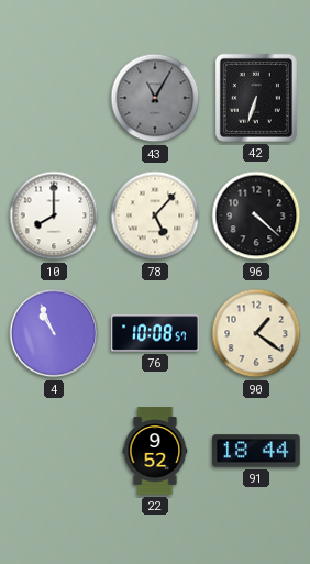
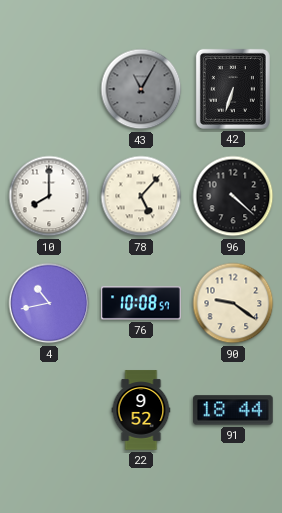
4: 10:56 -> 10:43 (49, 303)
90: 1:21 -> 9:21 (233, 303)
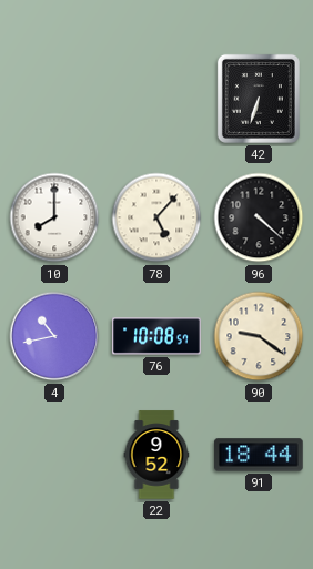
43: 11:05 -> none (141, 89)
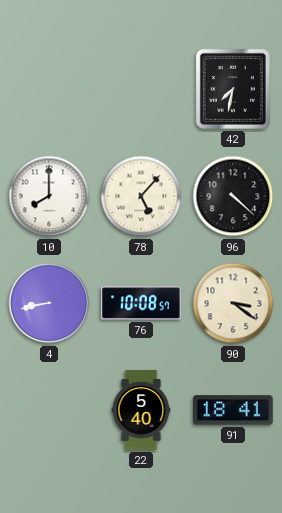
42: 6:33 -> 7:32 (233, 89)
4: 10:43 -> 8:43 (49, 303)
90: 9:21 -> 3:21 (233, 303)
22: 9:52 -> 5:40 (141, 410)
91: 18:44 -> 18:41 (233, 410)
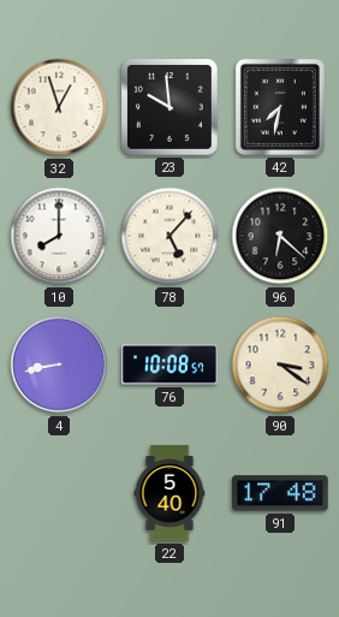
32: none -> 12:57 (59, 107)
23: none -> 9:59 (171, 108)
96: 4:22 -> 6:22 (280, 236)
91: 18:41 -> 17:48 (280, 493)
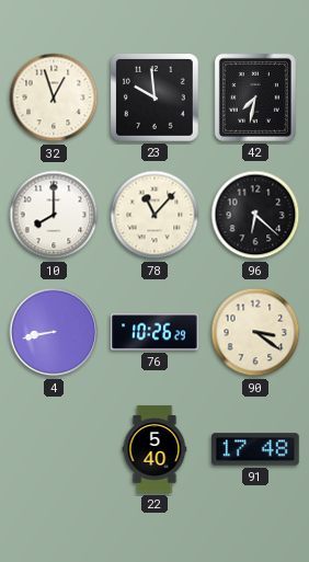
78: 5:07 -> 11:07 (154, 215)
76: 10:08 -> 10:26 (154, 332)
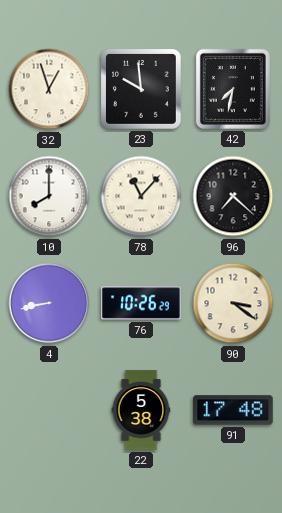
96: 6:22 -> 7:22 (233, 196)
22: 5:40 -> 5:38 (141, 410)
